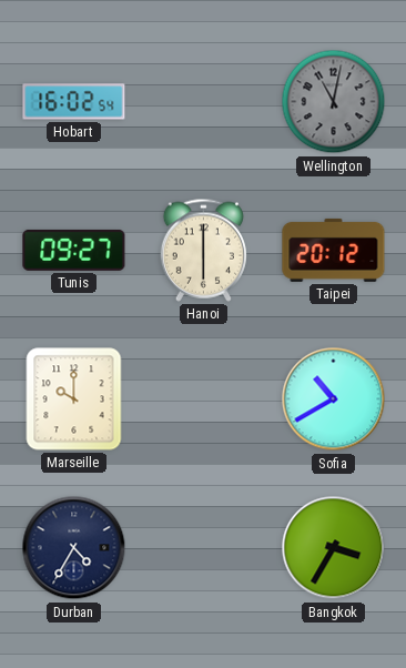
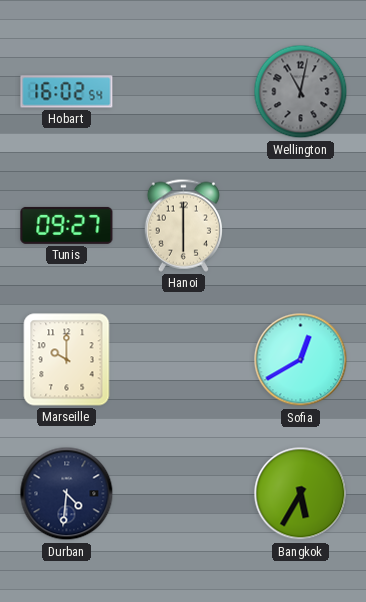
Taipei: 20:12 -> none (334, 250)
Sofia: 10:40 -> 12:40 (301, 360)
Durban: 4:35 -> 4:31 (67, 494)
Bangkok: 3:35 -> 5:35 (301, 494)
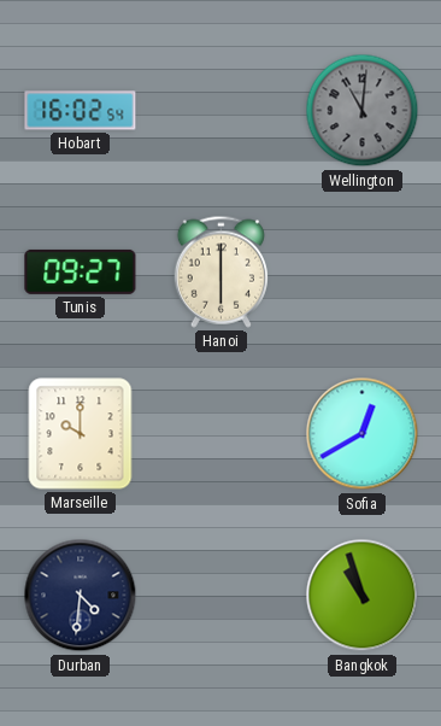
Wellington: 11:02 -> 11:01 (363, 111)
Bangkok: 5:35 -> 10:57 (363, 596)
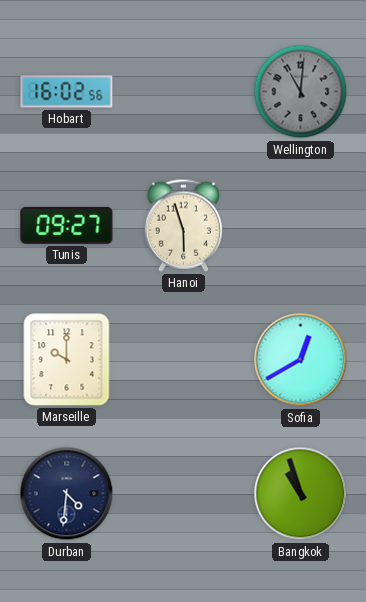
Hobart: 16:02:54 -> 16:02:56 (67, 92)
Hanoi: 6:00 -> 5:57 (183, 225)
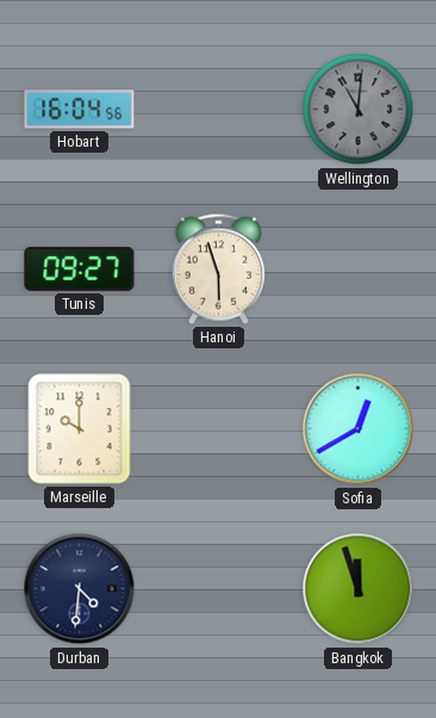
Hobart: 16:02 -> 16:04 (80, 110)
Bangkok: 10:57 -> 11:57 (359, 589)
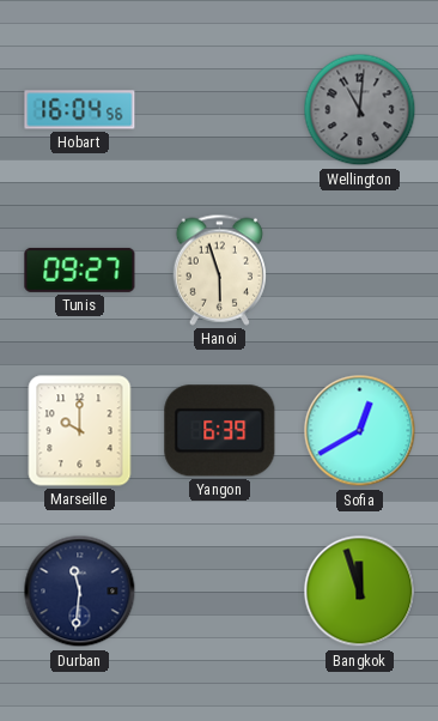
Yangon: none -> 6:39 (220, 431)
Durban: 4:31 -> 11:31 (80, 592)
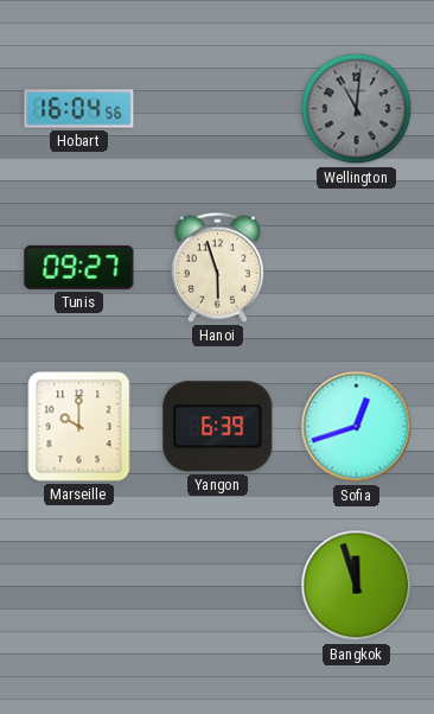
Sofia: 12:40 -> 12:42 (357, 427)
Durban: 11:31 -> none (80, 592)
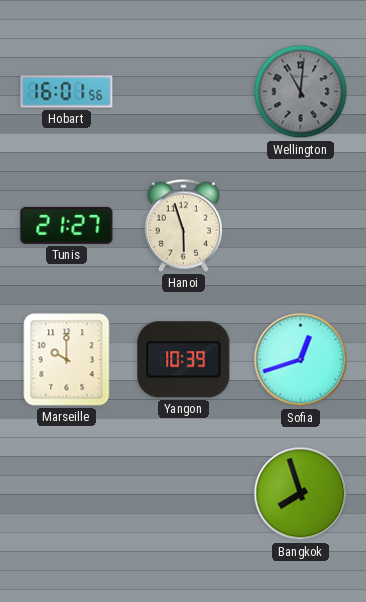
Hobart: 16:04 -> 16:01 (67, 92)
Tunis: 09:27 -> 21:27 (67, 225)
Yangon: 6:39 -> 10:39 (184, 360)
Bangkok: 11:57 -> 7:57 (301, 494)
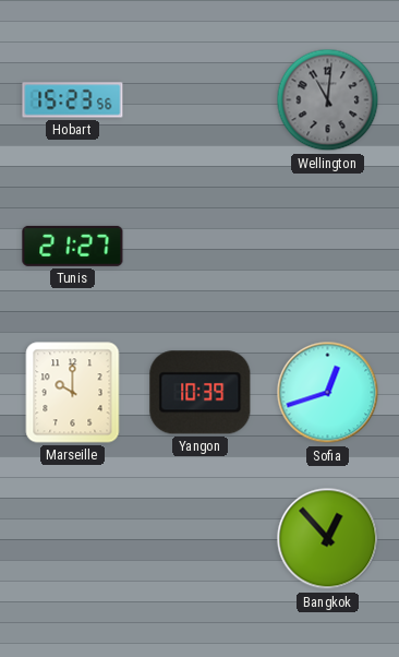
Hobart: 16:01 -> 15:23 (73, 100)
Hanoi: 5:57 -> none (183, 225)
Bangkok: 7:57 -> 12:53 (328, 539)
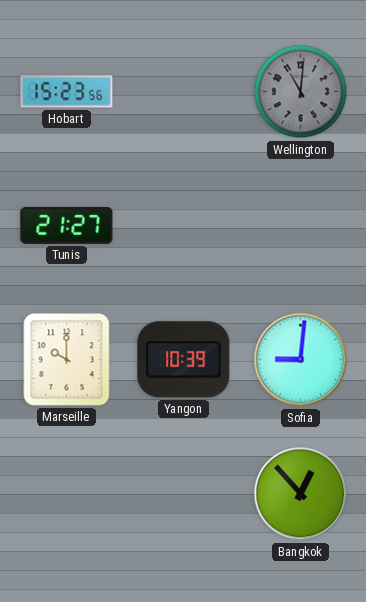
Sofia: 12:42 -> 9:01 (301, 360)
